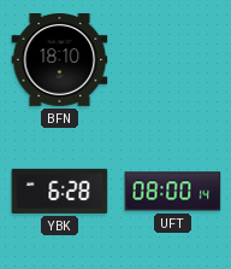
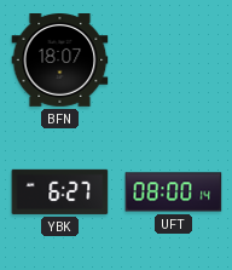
BFN: 18:10 -> 18:07 (60, 61)
YBK: 6:28 -> 6:27 (60, 191)
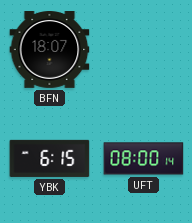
YBK: 6:27 -> 6:15 (50, 158)
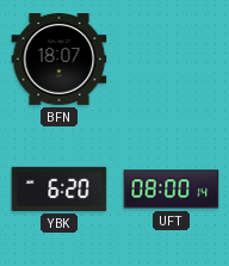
YBK: 6:15 -> 6:20 (60, 188)
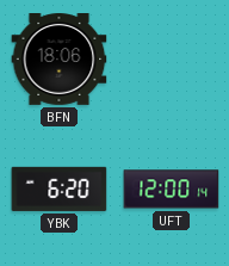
BFN: 18:07 -> 18:06 (60, 60)
UFT: 08:00 -> 12:00 (172, 190)
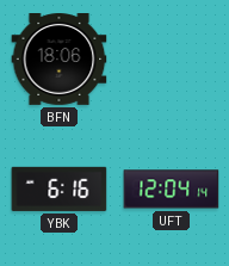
YBK: 6:20 -> 6:16 (60, 188)
UFT: 12:00 -> 12:04 (172, 190)
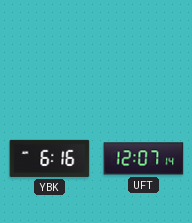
BFN: 18:06 -> none (60, 60)
UFT: 12:04 -> 12:07 (144, 159)
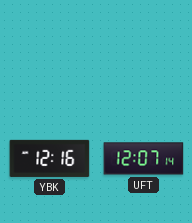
YBK: 6:16 -> 12:16 (50, 158)
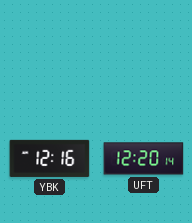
UFT: 12:07 -> 12:20 (144, 159)
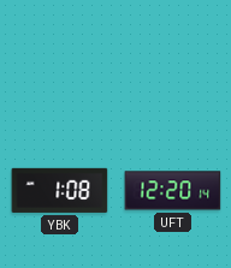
YBK: 12:16 -> 1:08 (60, 190)
